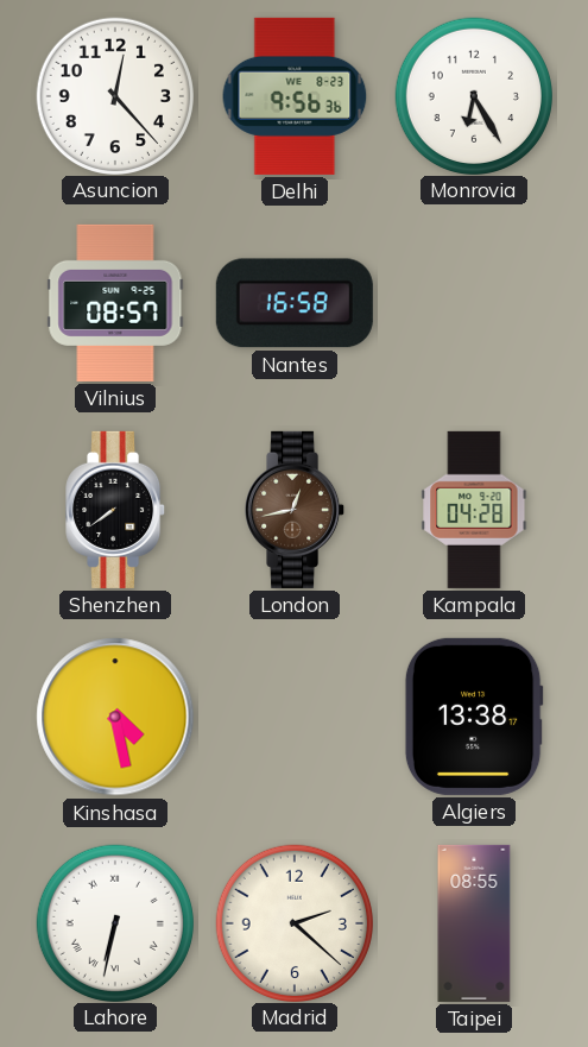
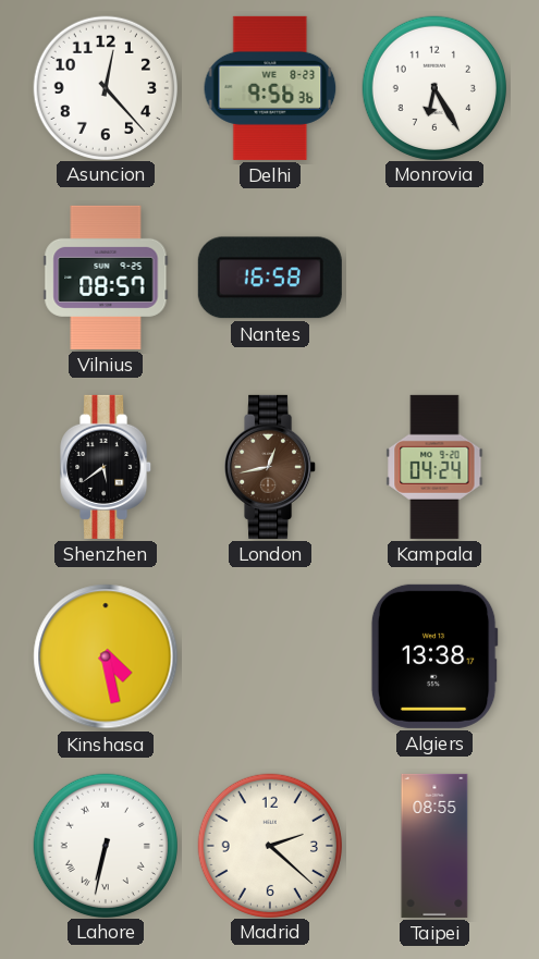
Shenzhen: 7:39 -> 5:39 (107, 467)
Kampala: 04:28 -> 04:24 (434, 467)
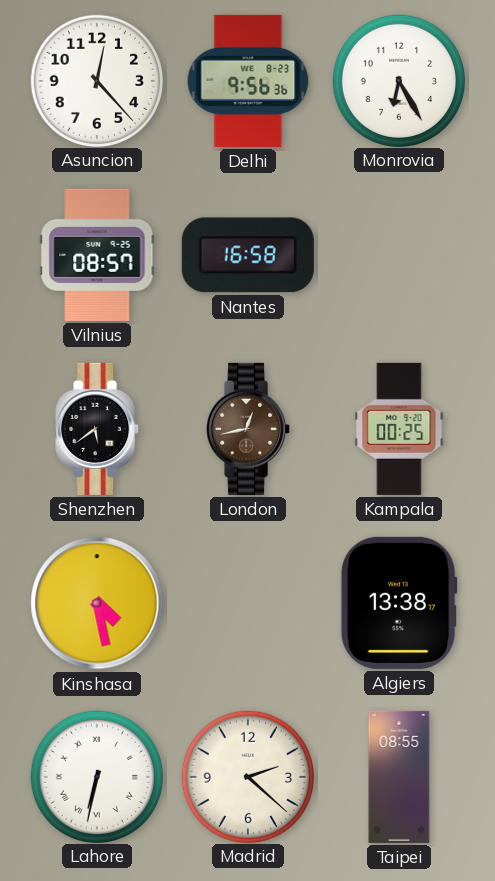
Kampala: 04:24 -> 00:25 (399, 429)
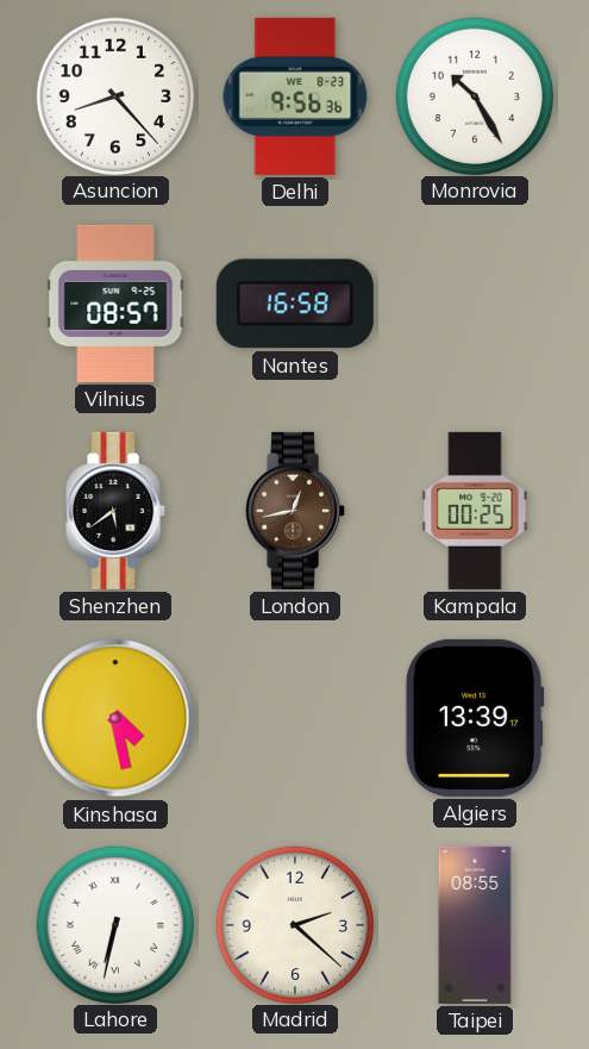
Asuncion: 12:23 -> 8:23 (114, 95)
Monrovia: 6:25 -> 10:25 (474, 95)
Algiers: 13:38 -> 13:39 (475, 718)
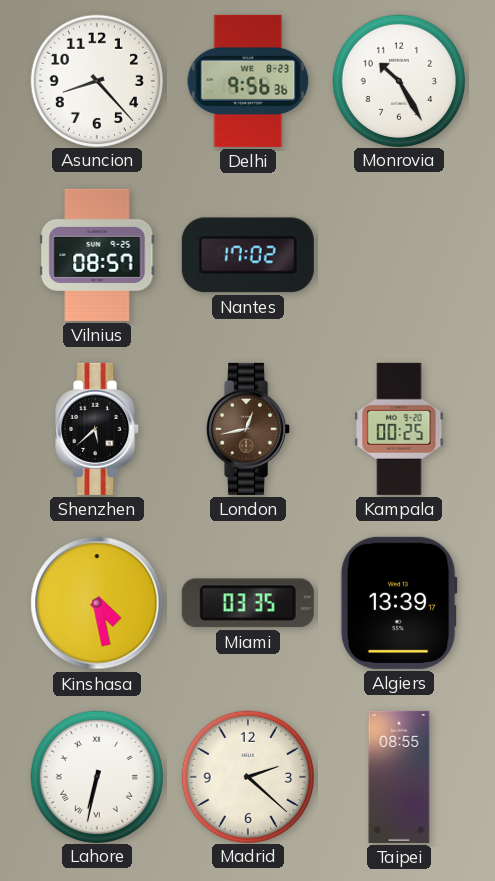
Nantes: 16:58 -> 17:02 (248, 255)
Shenzhen: 5:39 -> 5:38 (98, 429)
Miami: none -> 03:35 (248, 603)
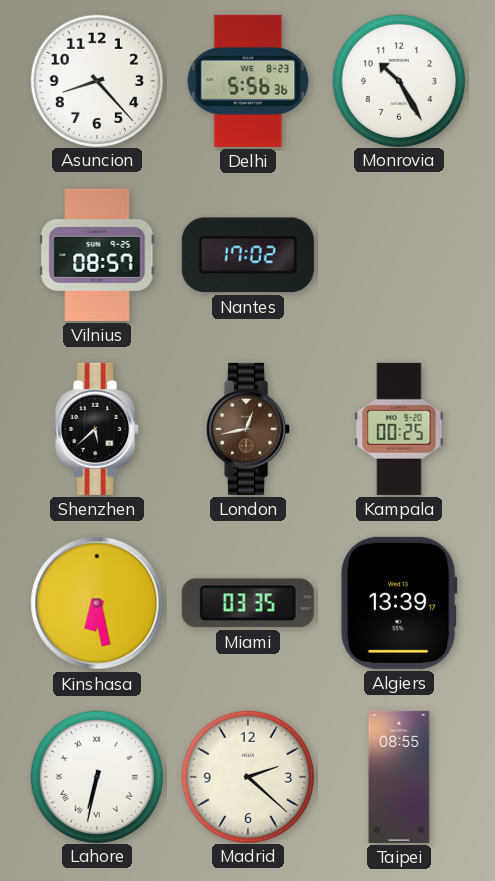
Delhi: 9:56 -> 5:56 (248, 81)
Kinshasa: 4:28 -> 6:28 (97, 603)
